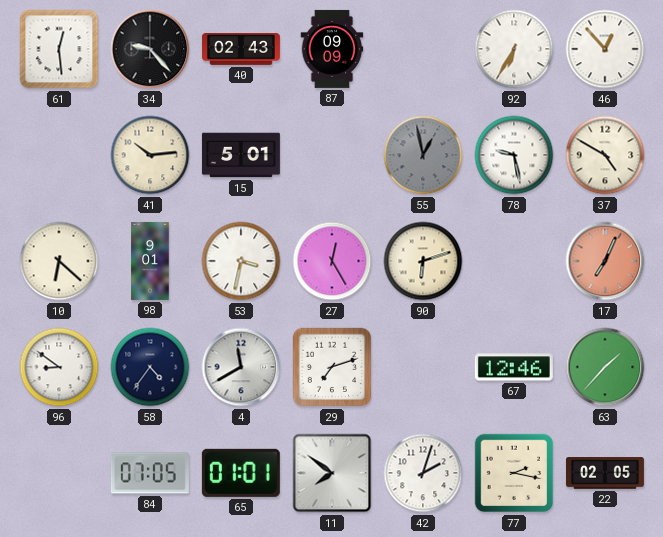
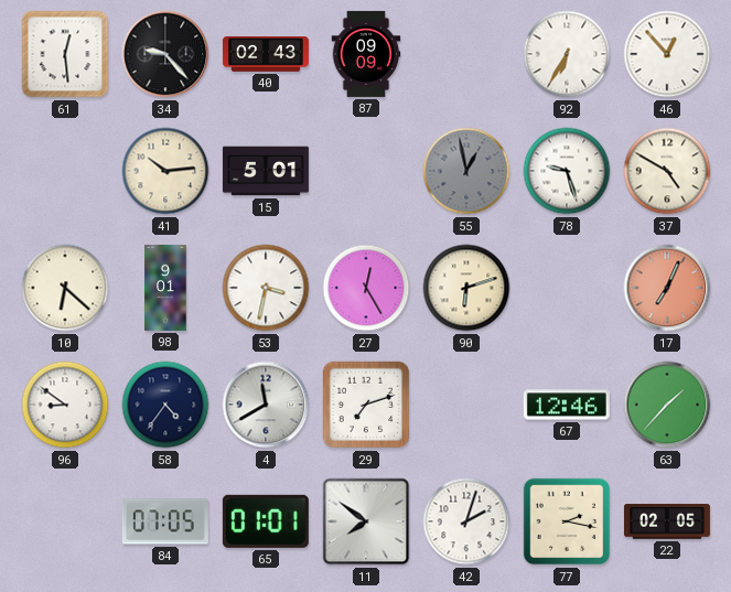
78: 9:28 -> 9:27 (567, 171)
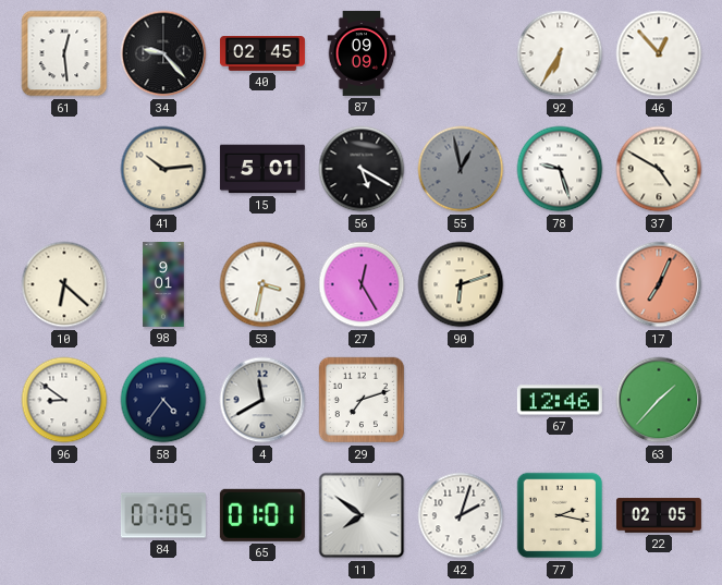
40: 02:43 -> 02:45 (262, 54)
56: none -> 5:20 (362, 169)
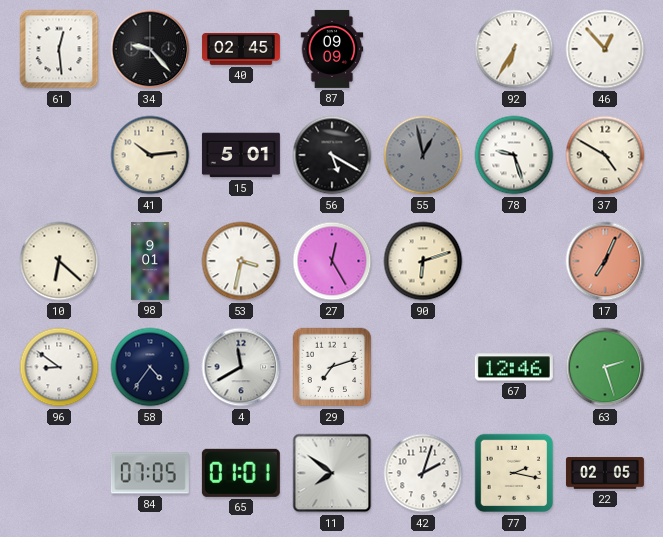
63: 1:37 -> 2:27 (605, 367)
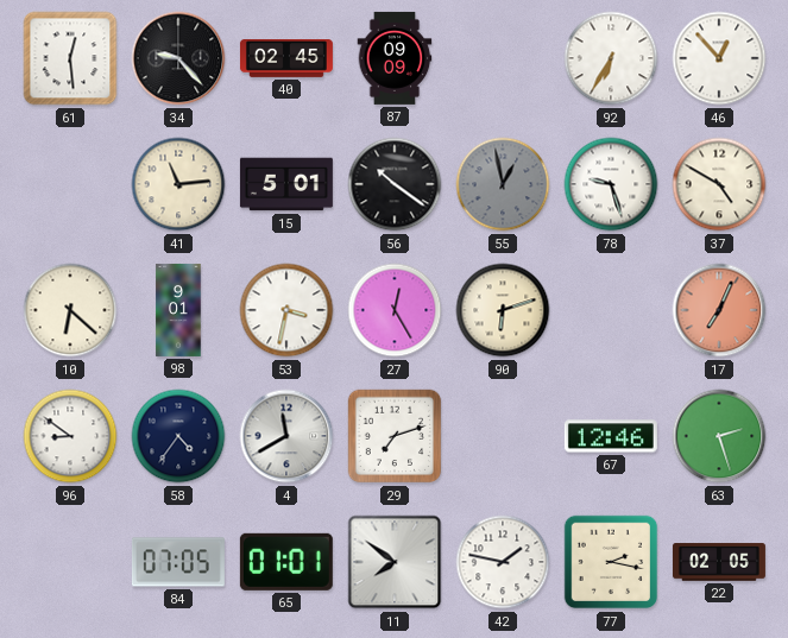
41: 10:14 -> 11:14 (178, 184)
56: 5:20 -> 10:21 (395, 184)
42: 2:03 -> 1:47 (503, 562)
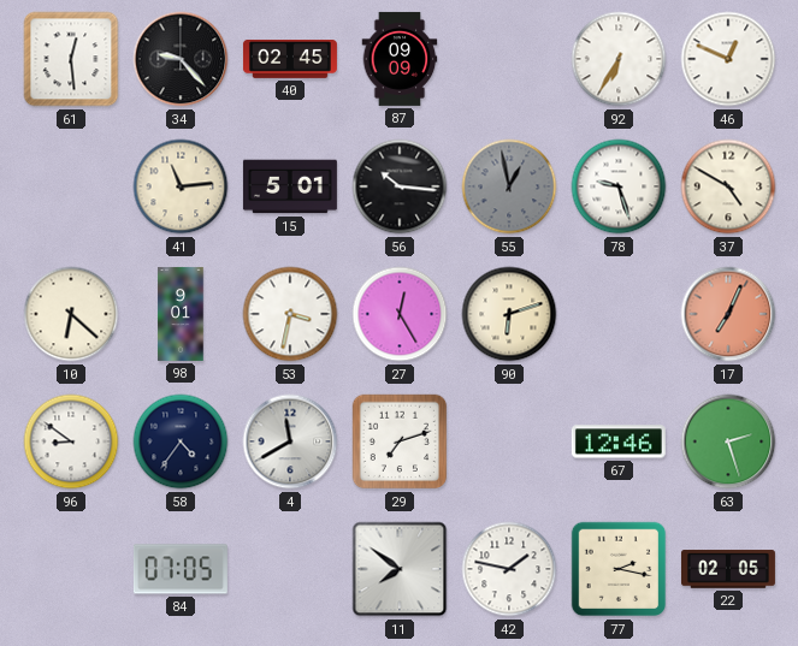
46: 12:53 -> 12:49 (728, 59)
56: 10:21 -> 10:16 (400, 186)
65: 01:01 -> none (286, 562)
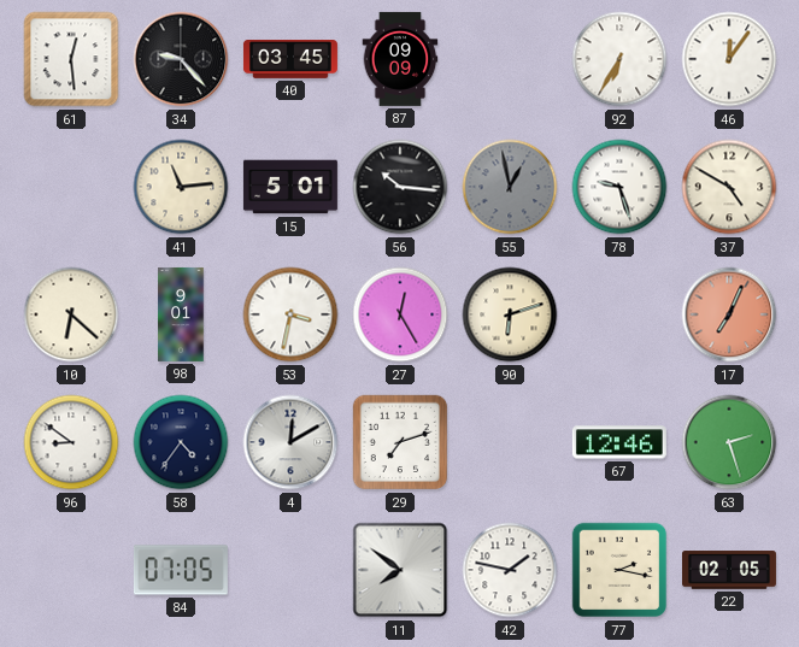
40: 02:45 -> 03:45 (290, 60)
46: 12:49 -> 12:06 (729, 59)
4: 11:40 -> 12:10 (290, 442)
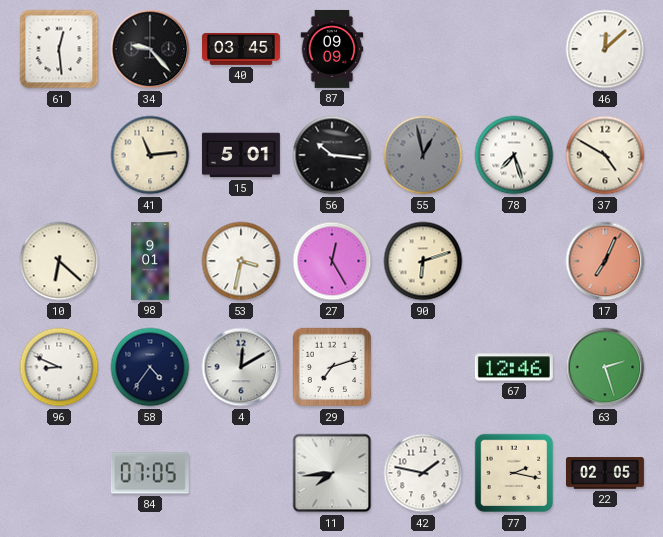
92: 6:35 -> none (619, 59)
46: 12:06 -> 12:08 (605, 49)
78: 9:27 -> 7:27 (514, 155)
96: 8:51 -> 8:49 (59, 367)
11: 7:51 -> 7:44 (332, 473)
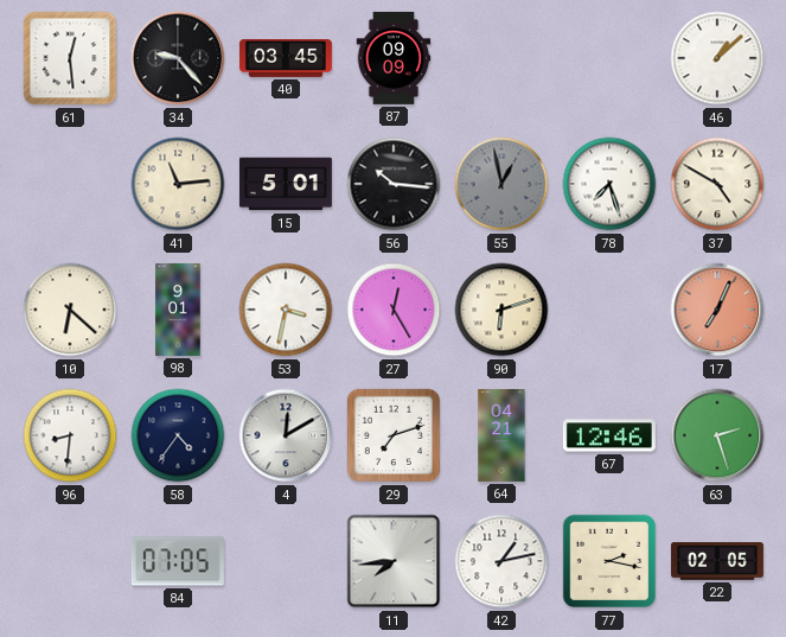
46: 12:08 -> 1:08 (717, 58)
96: 8:49 -> 8:31 (70, 435)
64: none -> 04:21 (501, 435)
42: 1:47 -> 1:13 (501, 561)
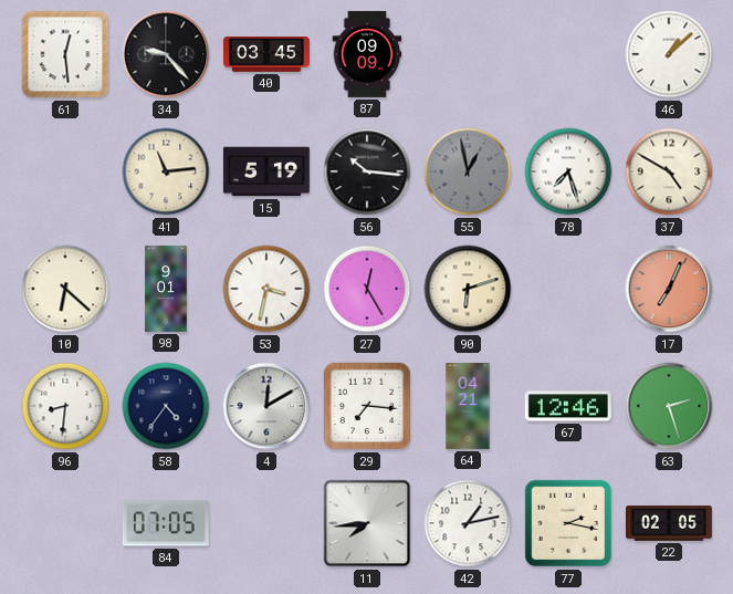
15: 5:01 -> 5:19 (266, 171)
29: 7:12 -> 7:16 (367, 406)
